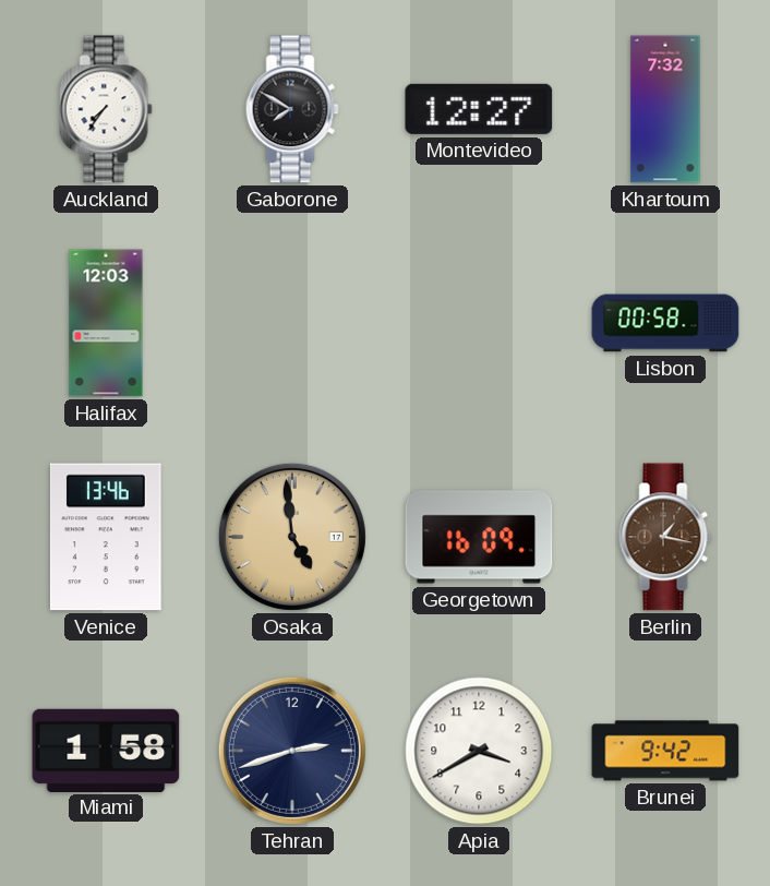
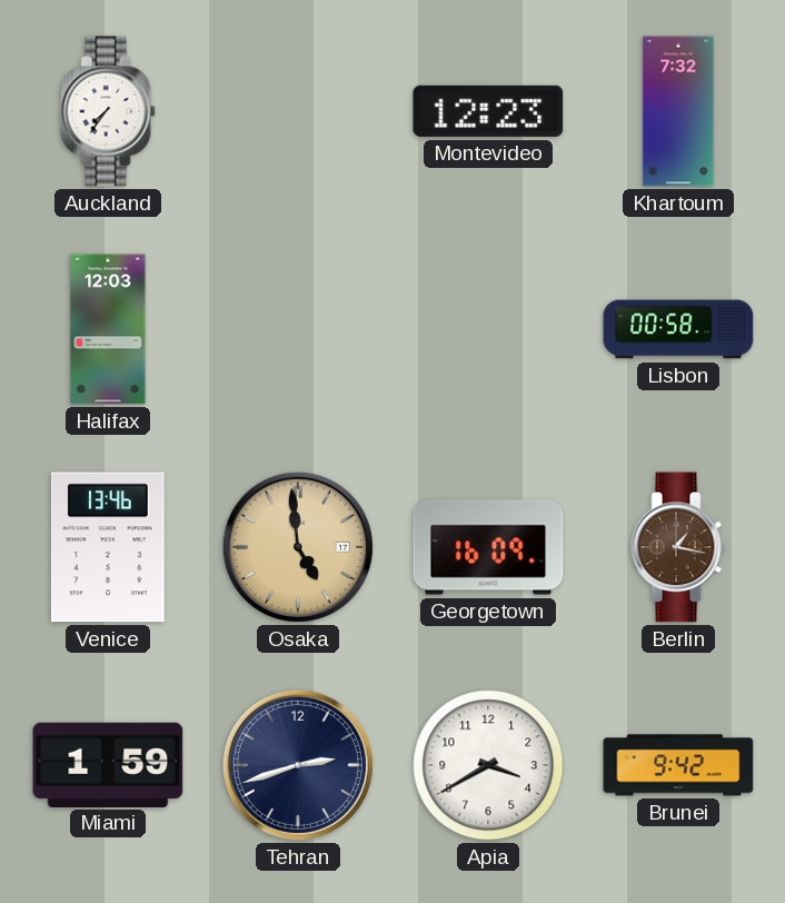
Gaborone: 7:50 -> none (292, 109)
Montevideo: 12:27 -> 12:23 (488, 111)
Miami: 1:58 -> 1:59 (108, 764)
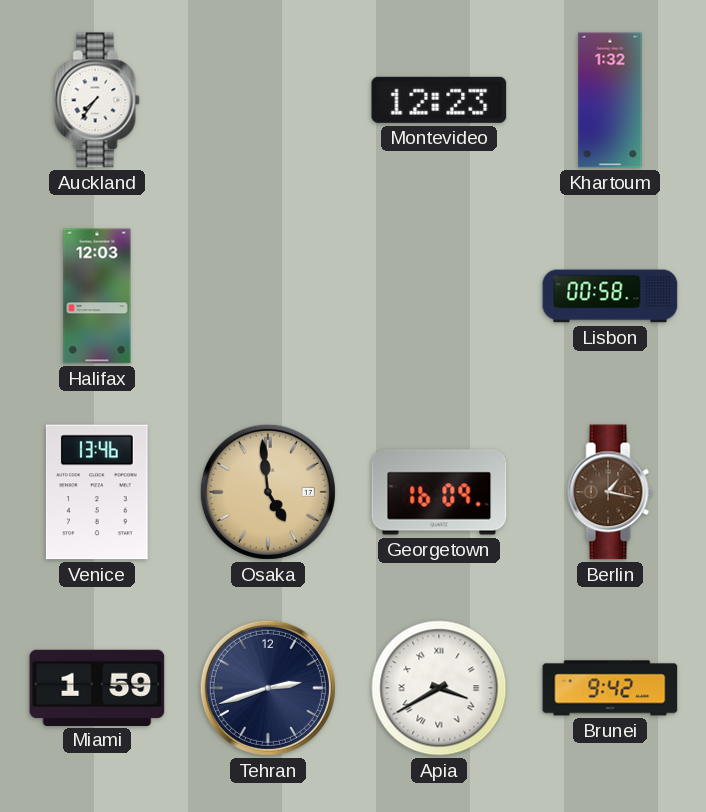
Khartoum: 7:32 -> 1:32 (610, 100)
Apia numerals: Arabic -> Roman (439, 688)
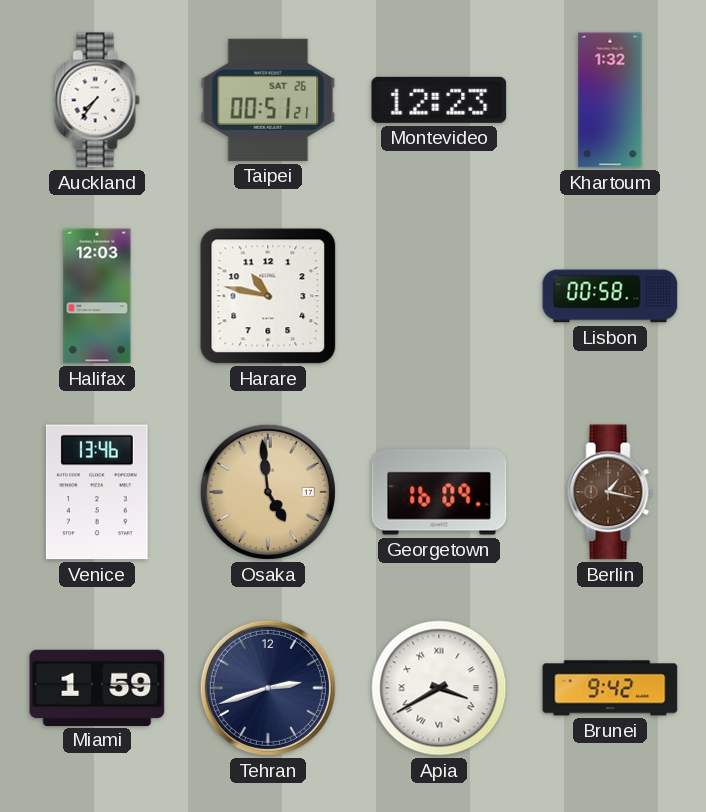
Taipei: none -> 00:51 (268, 100)
Harare: none -> 10:47 (268, 296)
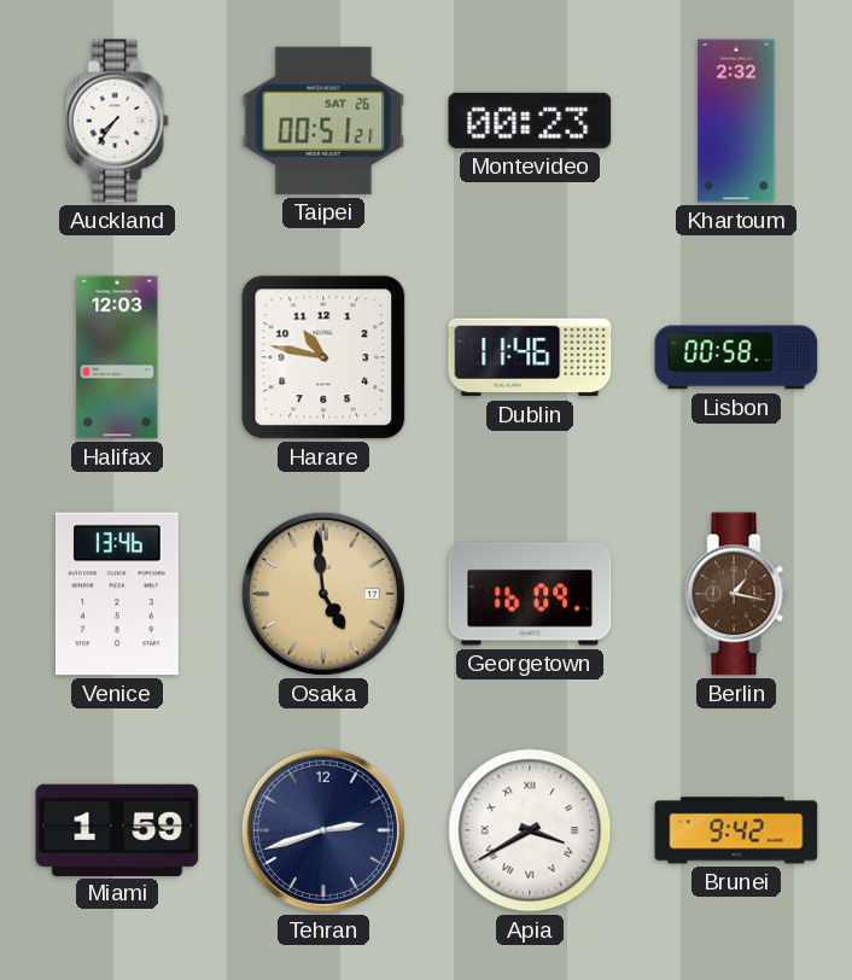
Montevideo: 12:23 -> 00:23 (530, 121)
Khartoum: 1:32 -> 2:32 (736, 121)
Dublin: none -> 11:46 (530, 357)
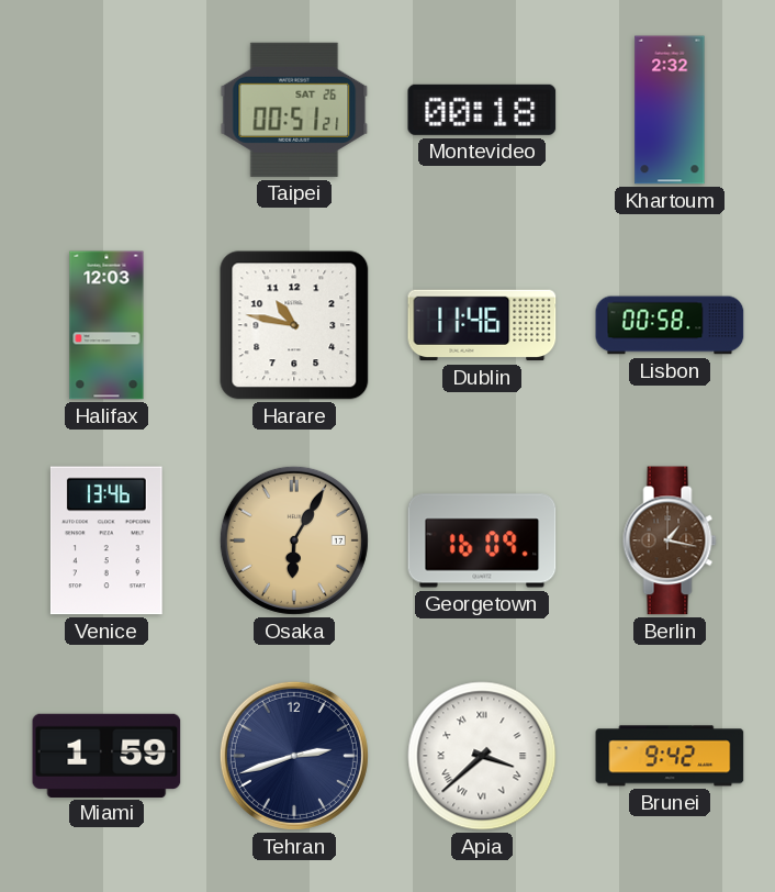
Auckland: 7:36 -> none (117, 121)
Montevideo: 00:23 -> 00:18 (482, 110)
Osaka: 4:59 -> 6:05 (294, 540)
Apia: 3:40 -> 3:38 (482, 756)
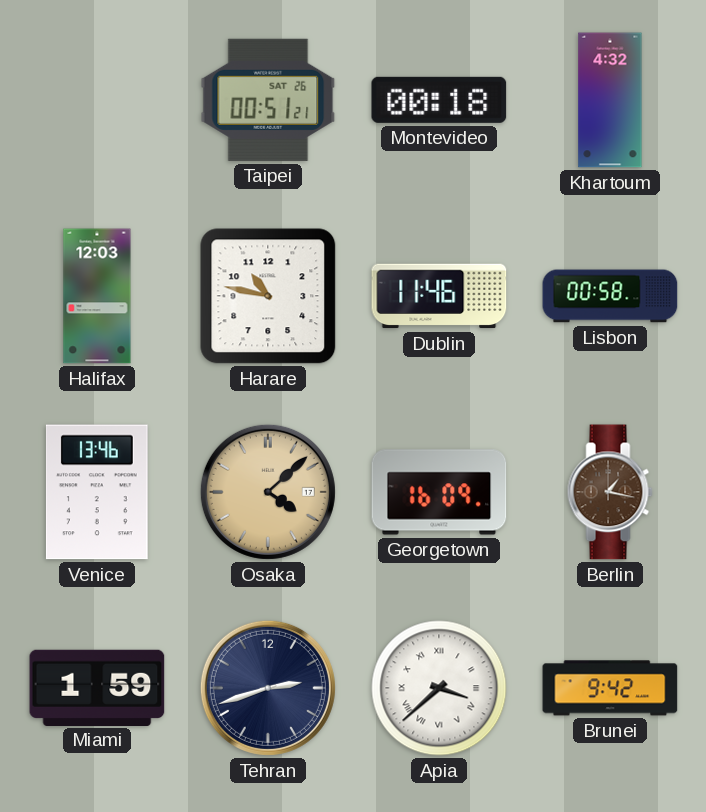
Khartoum: 2:32 -> 4:32 (610, 100)
Osaka: 6:05 -> 4:08 (268, 492)
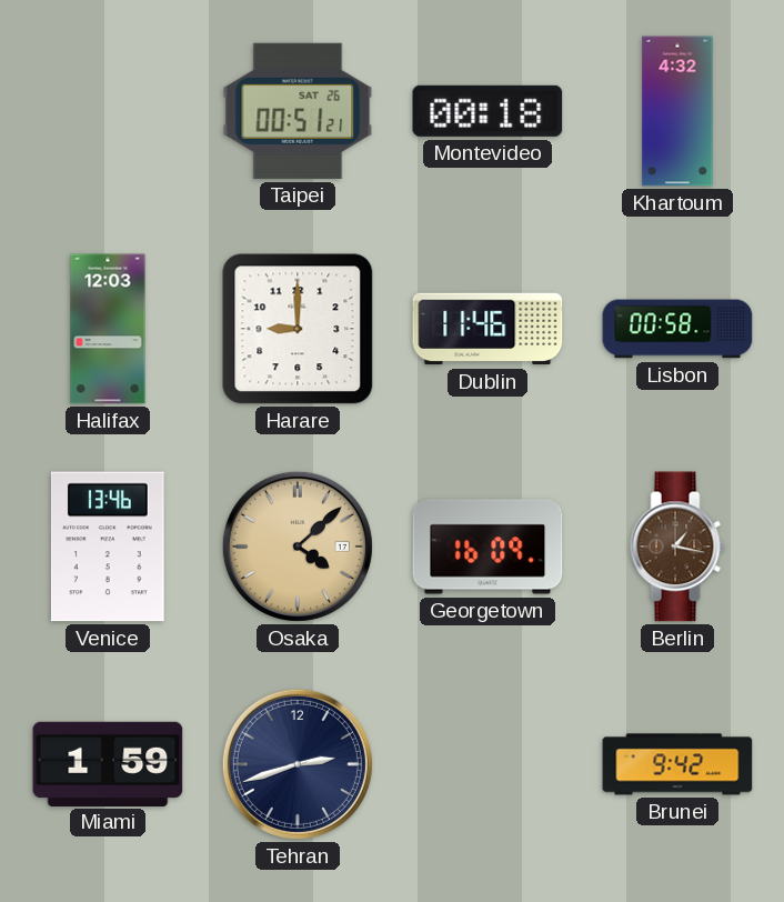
Harare: 10:47 -> 9:00 (298, 329)
Apia: 3:38 -> none (439, 688)
